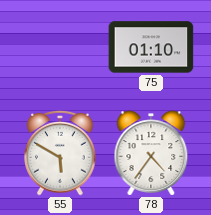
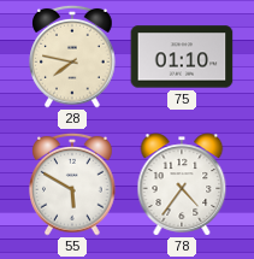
28: none -> 7:47 (72, 57)
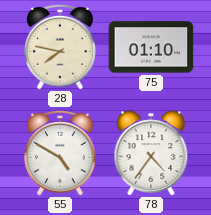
55: 5:50 -> 4:50 (60, 153)
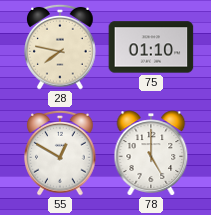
55: 4:50 -> 12:50 (60, 153)
78: 4:36 -> 5:00 (151, 153)
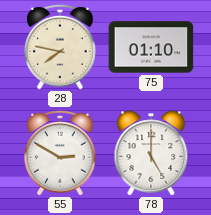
55: 12:50 -> 2:50 (60, 153)
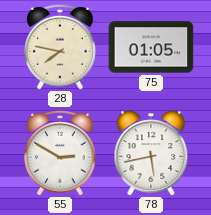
75: 01:10 -> 01:05 (151, 47)
78: 5:00 -> 5:43 (151, 153)
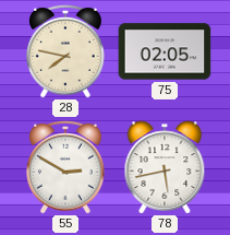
75: 01:05 -> 02:05 (165, 51)
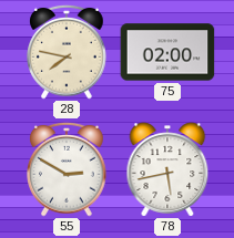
75: 02:05 -> 02:00 (167, 52)
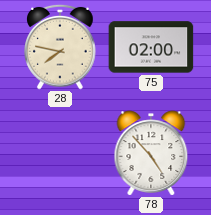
55: 2:50 -> none (67, 169)
78: 5:43 -> 4:53 (151, 153)
